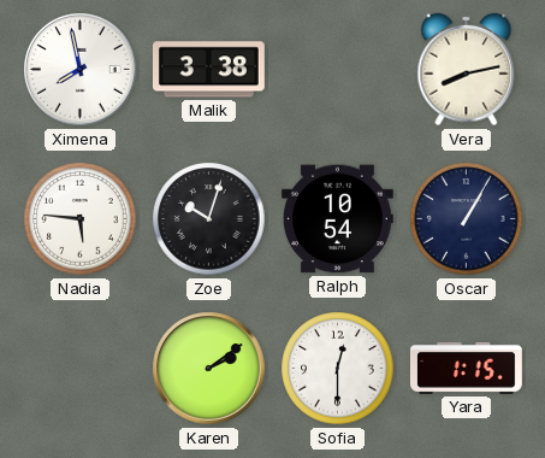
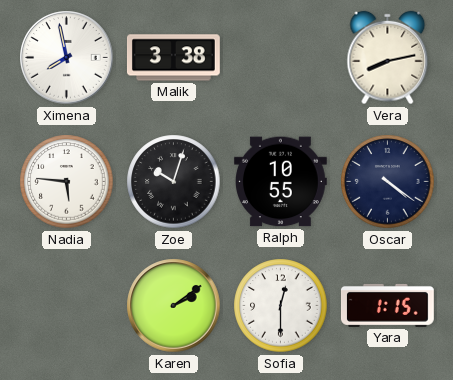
Ralph: 10:54 -> 10:55 (280, 182)
Oscar: 1:05 -> 4:21 (388, 182)
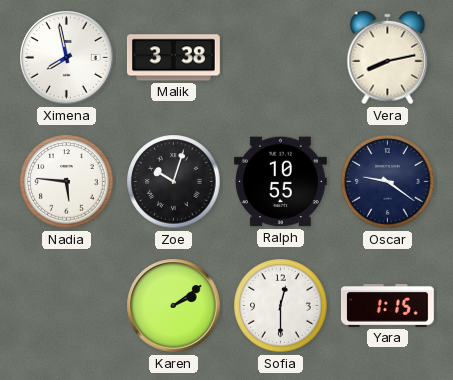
Oscar: 4:21 -> 9:21 (388, 182)
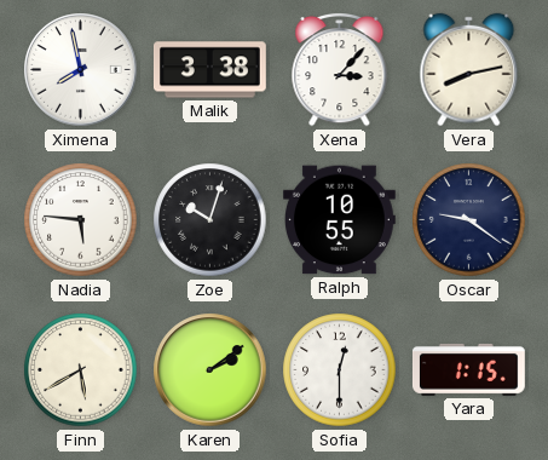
Xena: none -> 3:07 (340, 69)
Finn: none -> 5:40 (81, 370)
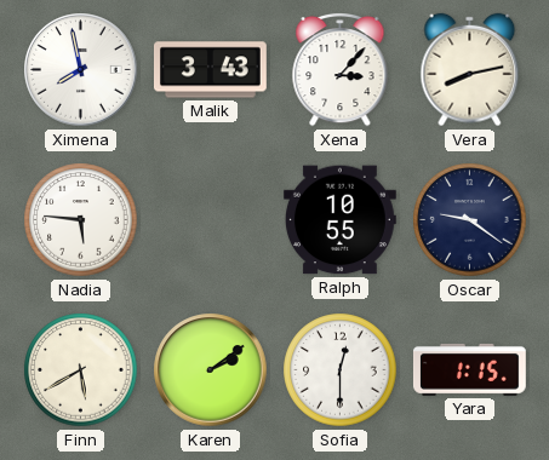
Malik: 3:38 -> 3:43 (210, 70)
Zoe: 10:03 -> none (210, 220)
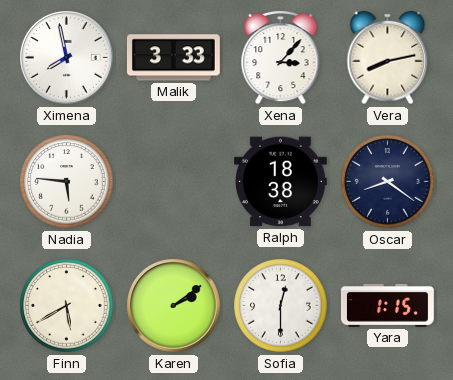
Malik: 3:43 -> 3:33 (173, 58)
Ralph: 10:55 -> 18:38 (280, 182)
Oscar: 9:21 -> 8:21 (388, 182)
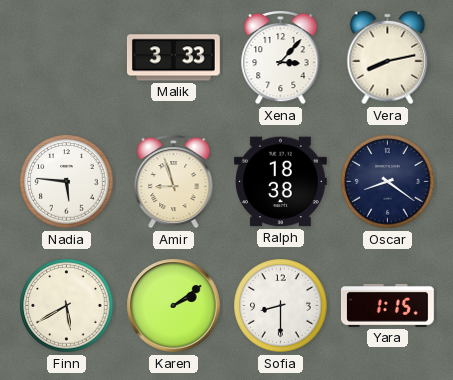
Ximena: 7:58 -> none (67, 58)
Amir: none -> 8:57 (174, 181)
Sofia: 12:30 -> 8:30 (281, 306)
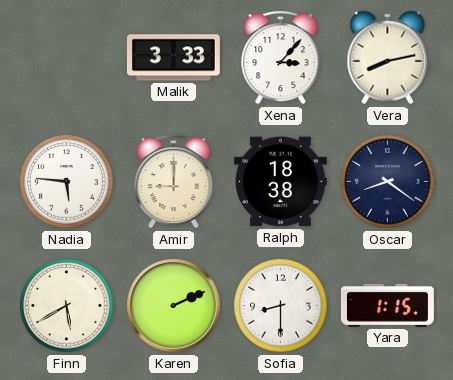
Amir: 8:57 -> 9:00 (174, 181)
Karen: 2:09 -> 2:11 (174, 306)
